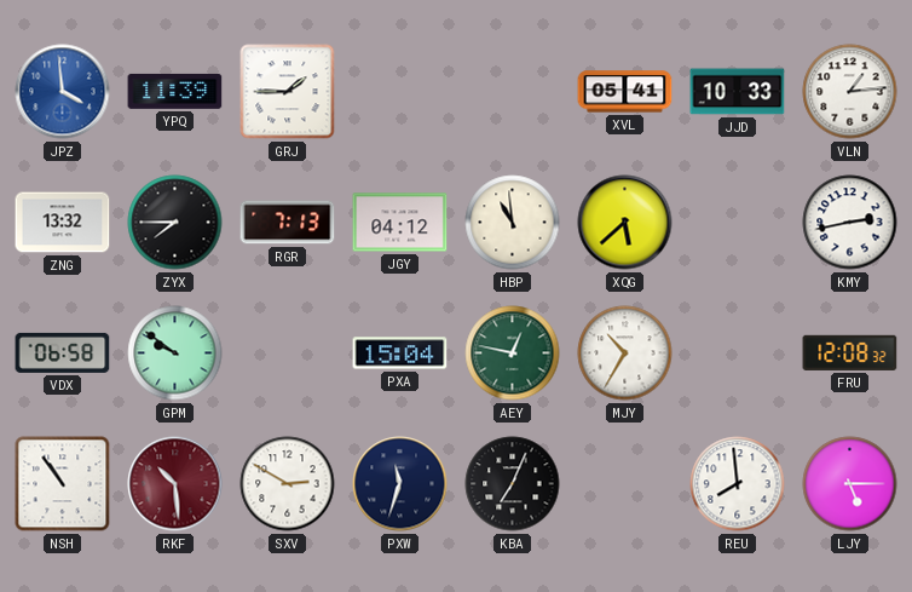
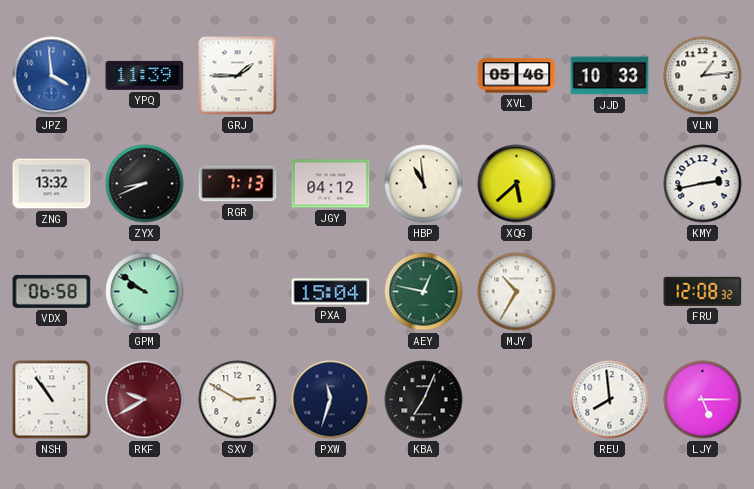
XVL: 05:41 -> 05:46 (517, 76)
ZYX: 7:45 -> 8:41 (145, 184)
RKF: 10:29 -> 9:40 (145, 400)
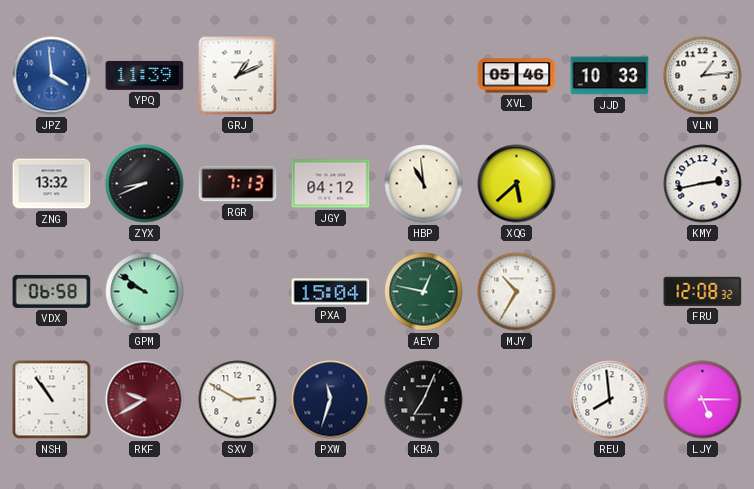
GRJ: 1:45 -> 1:11 (238, 76)
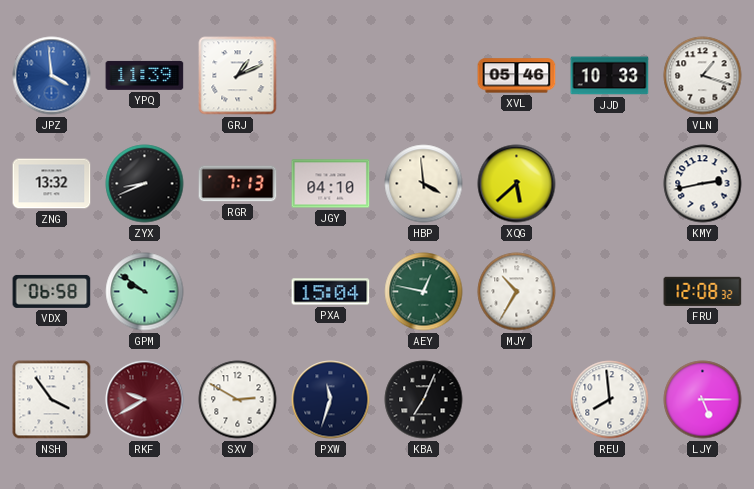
VLN: 1:14 -> 1:18 (703, 76)
JGY: 04:12 -> 04:10 (331, 184)
HBP: 10:59 -> 3:59 (424, 184)
NSH: 10:54 -> 3:54 (52, 400)
